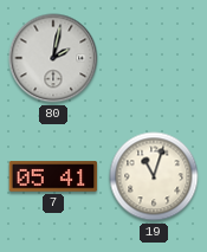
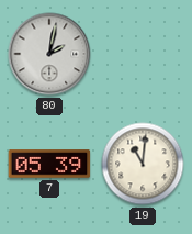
7: 05:41 -> 05:39 (49, 164)
19: 11:03 -> 11:01 (143, 164)
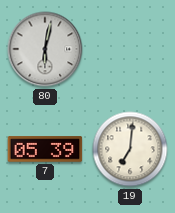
80: 2:02 -> 6:02 (45, 49)
19: 11:01 -> 7:01 (130, 149)
